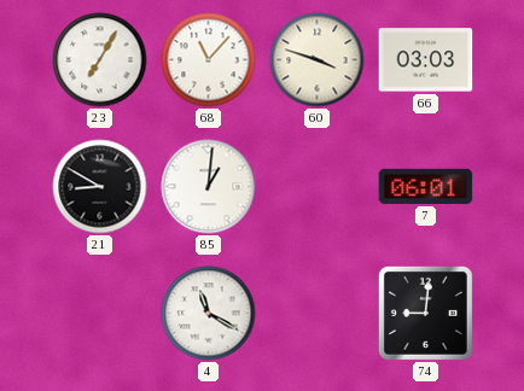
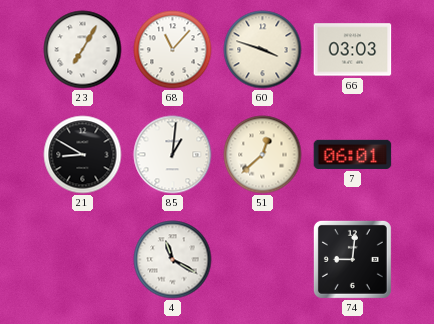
51: none -> 12:38 (263, 155)
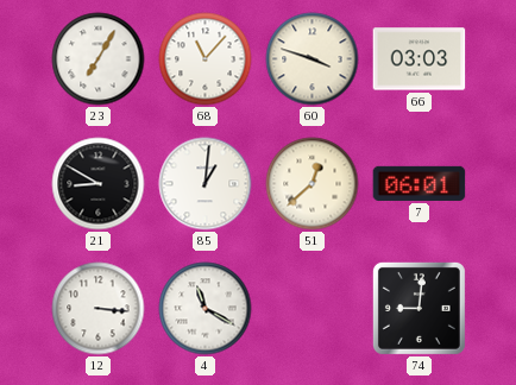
12: none -> 3:16 (99, 309)
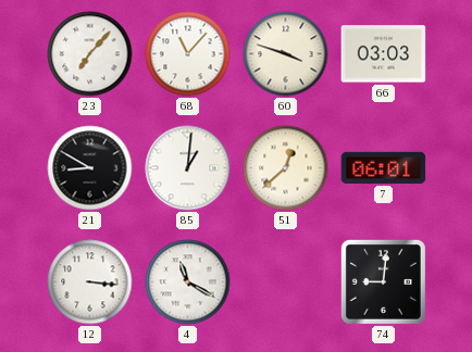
23: 7:05 -> 7:07 (90, 54)
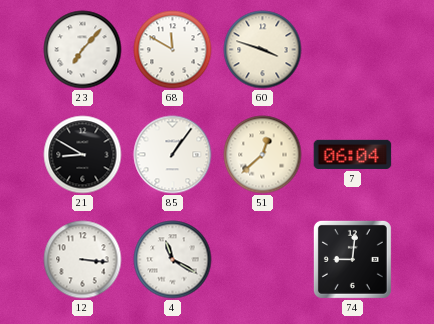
68: 11:07 -> 11:50 (173, 50)
66: 03:03 -> none (384, 54)
85: 1:01 -> 1:06 (173, 155)
7: 06:01 -> 06:04 (353, 154)
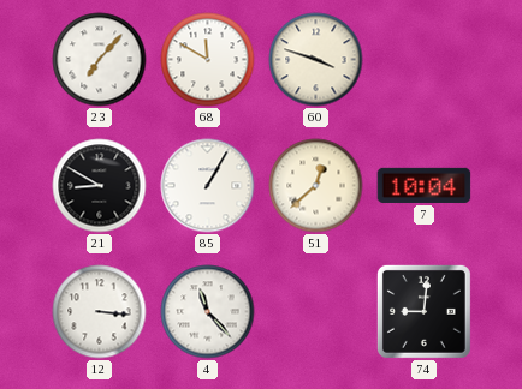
85: 1:06 -> 1:05 (208, 186)
7: 06:04 -> 10:04 (425, 185)
4: 11:20 -> 11:23 (208, 312)
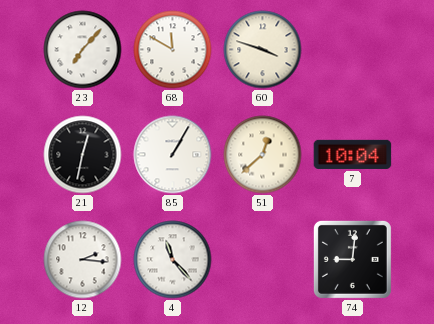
21: 8:50 -> 12:32 (83, 155)
12: 3:16 -> 2:16 (83, 260)
